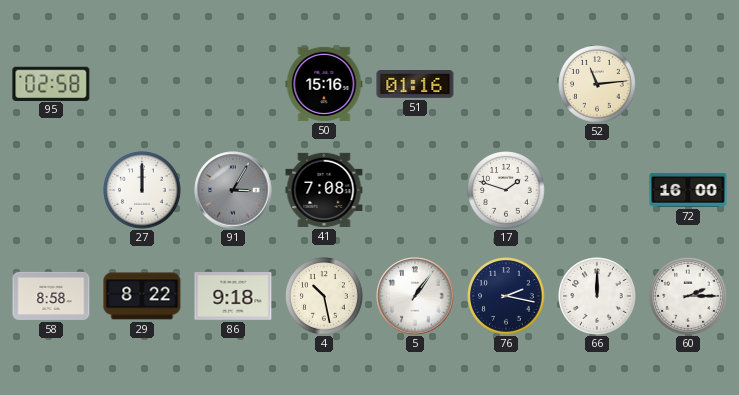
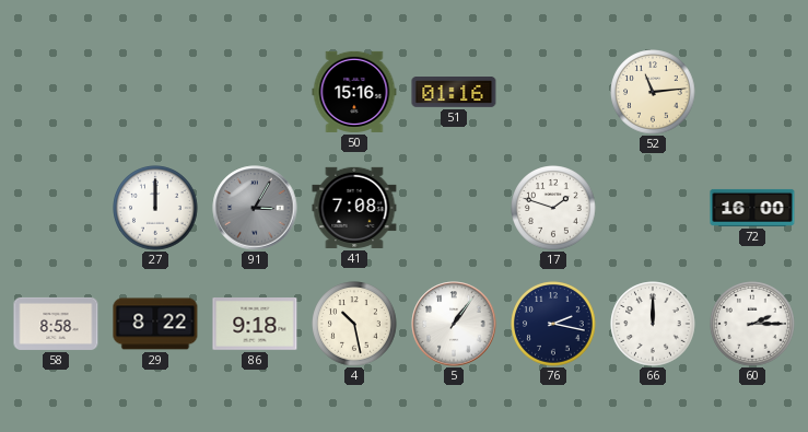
95: 02:58 -> none (51, 83)
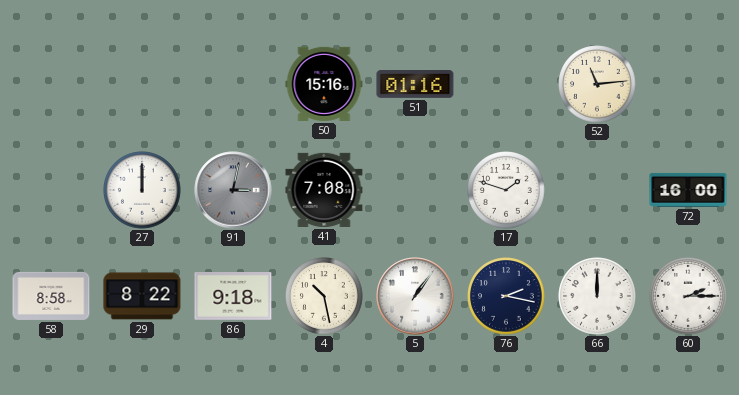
91: 3:05 -> 3:02 (233, 190)
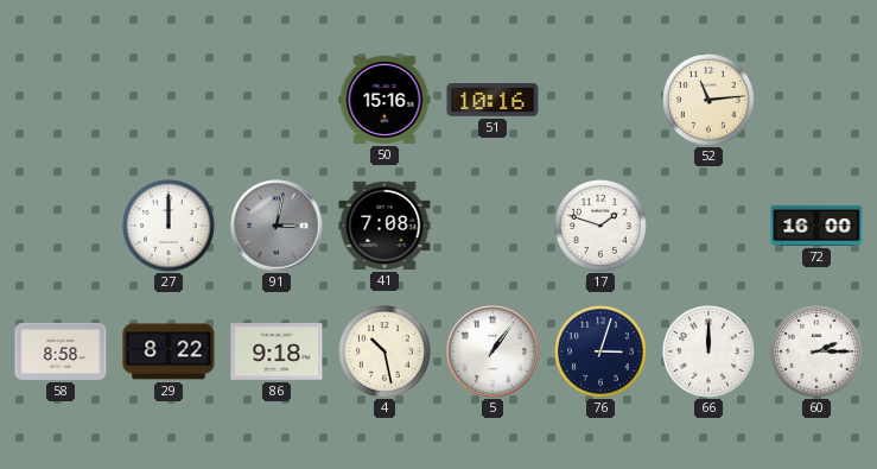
51: 01:16 -> 10:16 (492, 101)
76: 2:17 -> 3:03 (600, 351)
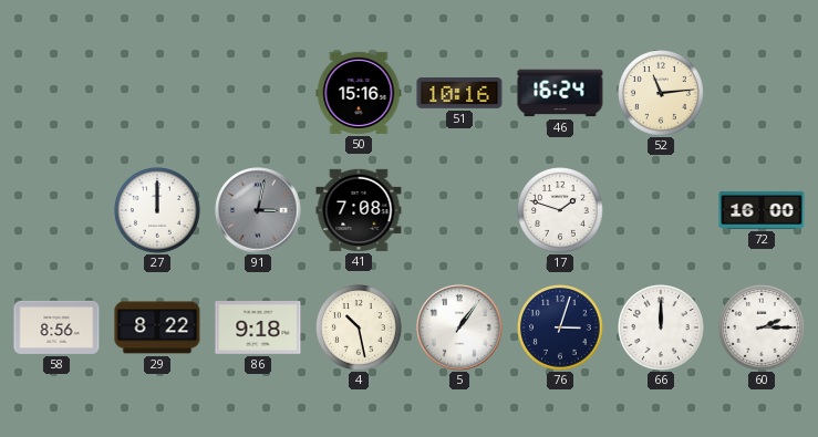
46: none -> 16:24 (560, 93)
58: 8:58 -> 8:56 (56, 327)
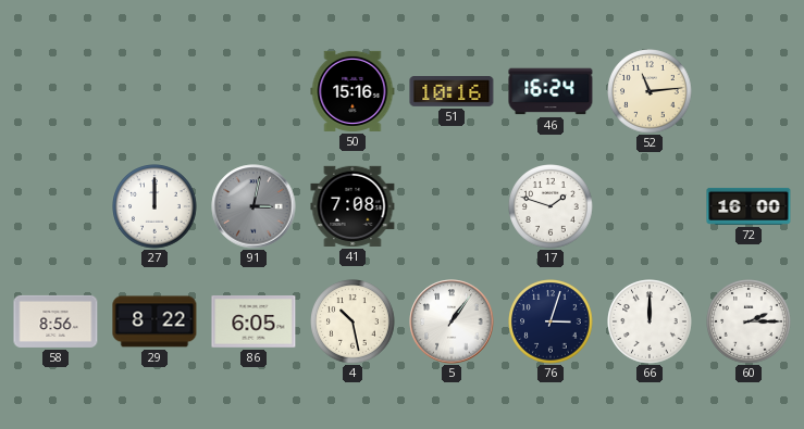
86: 9:18 -> 6:05 (253, 323)
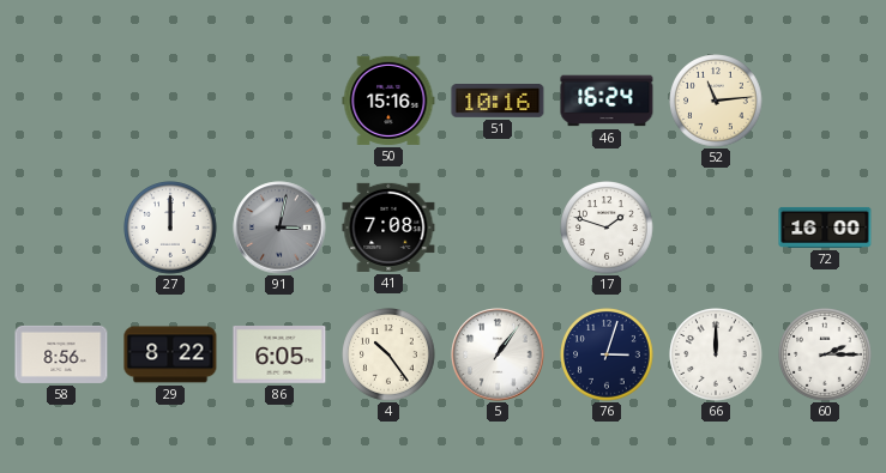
4: 10:28 -> 10:24 (388, 354)
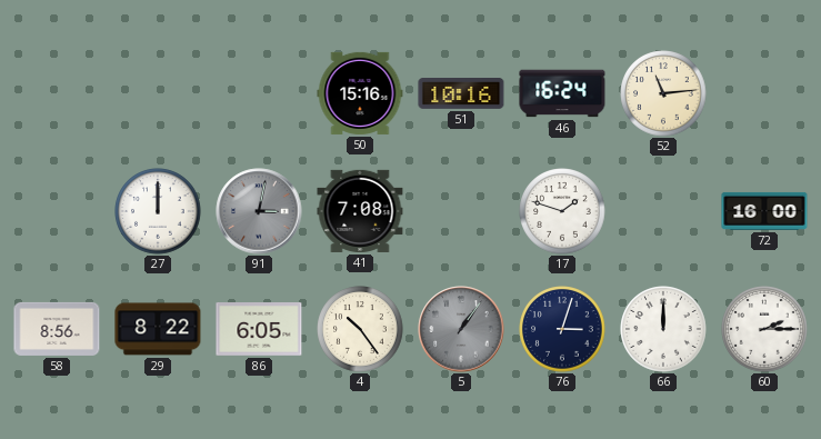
5 dial: white -> grey (461, 329)
